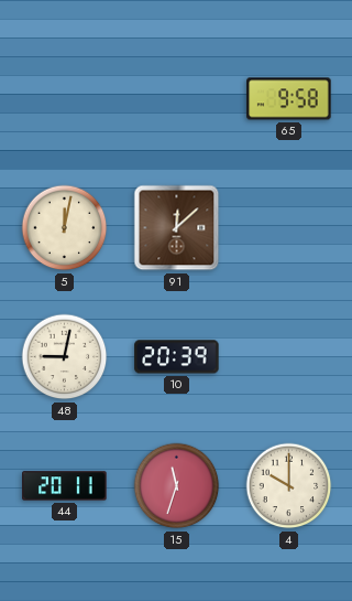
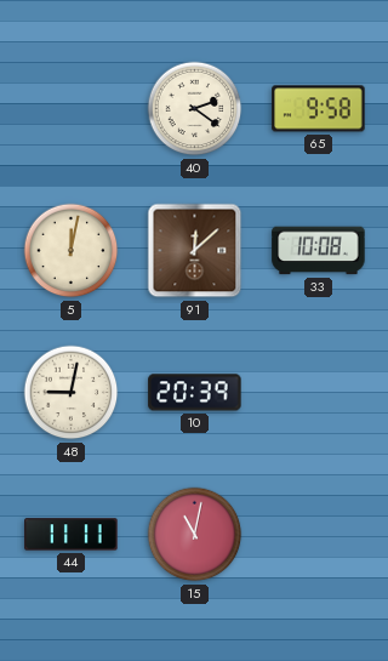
40: none -> 2:21 (195, 109)
33: none -> 10:08 (319, 251)
44: 20:11 -> 11:11 (72, 535)
15: 11:33 -> 11:02 (195, 535)
4: 10:00 -> none (289, 486)
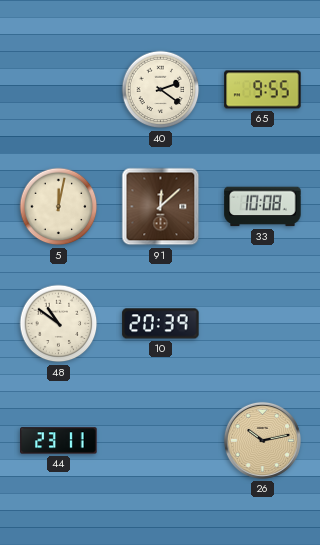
65: 9:58 -> 9:55 (263, 90)
48: 9:02 -> 10:51 (59, 324)
44: 11:11 -> 23:11 (59, 441)
15: 11:02 -> none (195, 535)
26: none -> 10:13 (262, 440)
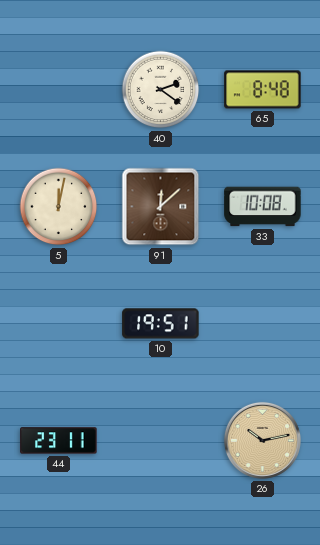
65: 9:55 -> 8:48 (263, 90)
48: 10:51 -> none (59, 324)
10: 20:39 -> 19:51 (161, 324)
